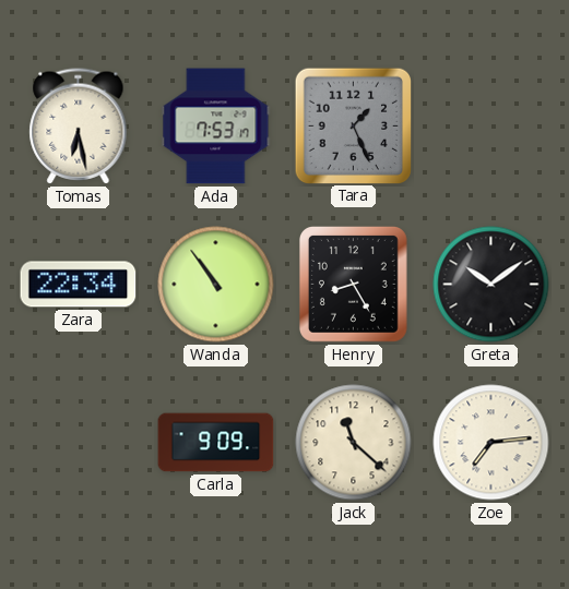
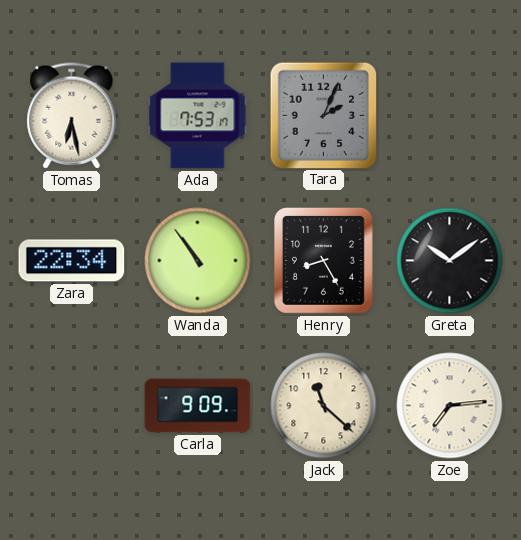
Tara: 1:26 -> 2:04 (323, 115)
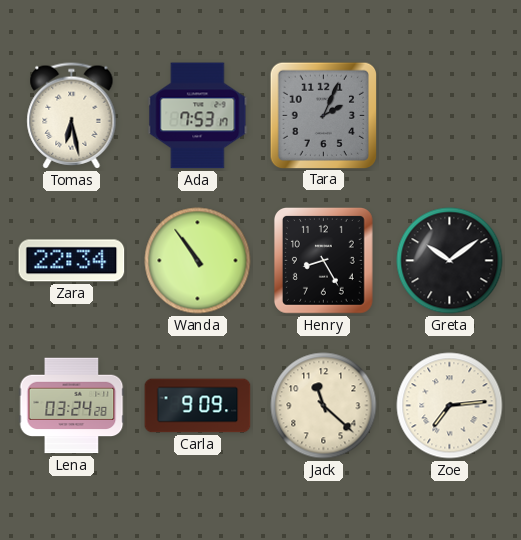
Lena: none -> 03:24 (72, 406)
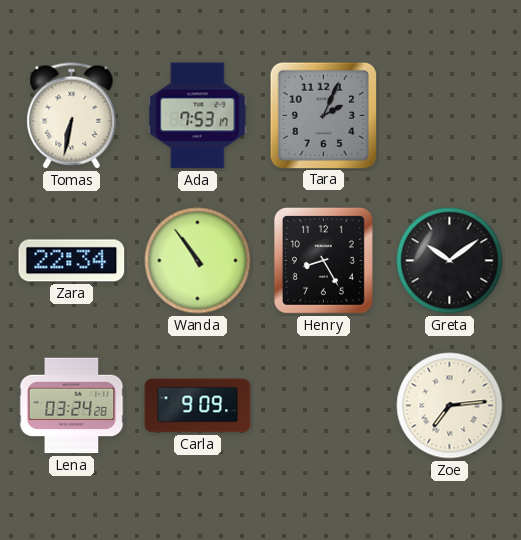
Tomas: 6:28 -> 6:32 (72, 116)
Jack: 11:22 -> none (324, 406)
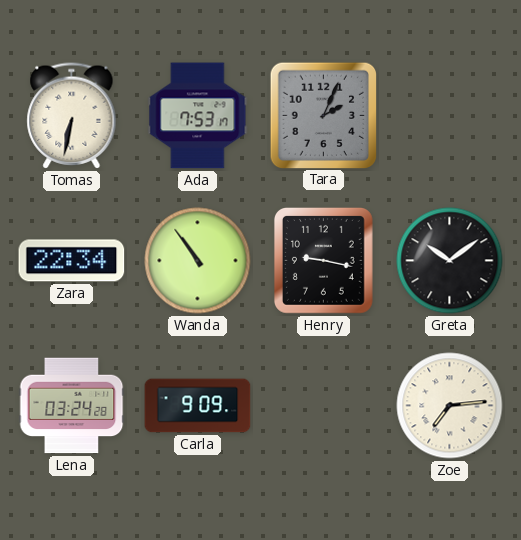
Henry: 8:25 -> 9:17 (323, 261)
